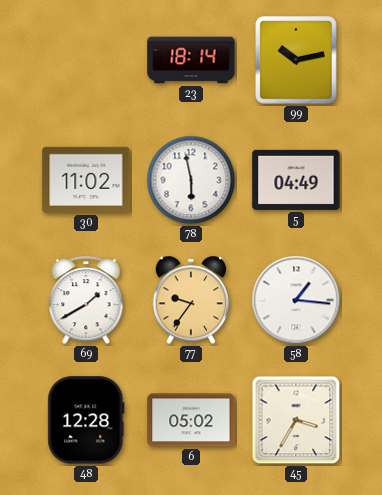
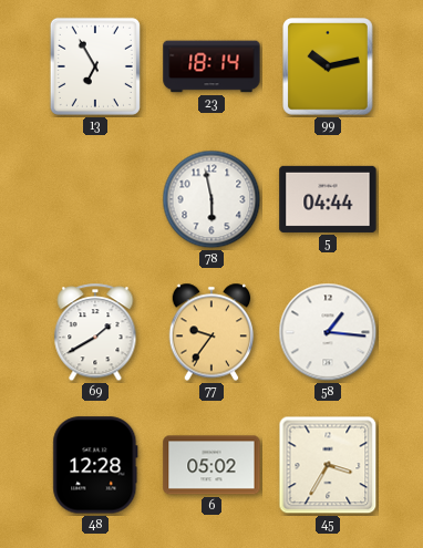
13: none -> 6:55 (95, 66)
30: 11:02 -> none (86, 180)
5: 04:49 -> 04:44 (328, 199)
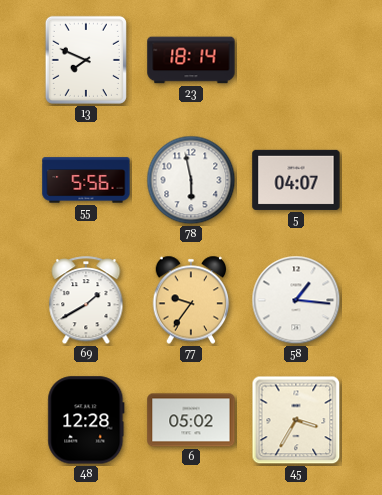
13: 6:55 -> 7:49 (86, 60)
99: 10:13 -> none (329, 68)
55: none -> 5:56 (86, 180)
5: 04:44 -> 04:07 (296, 180)
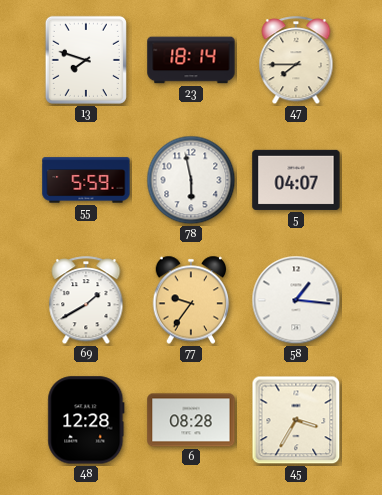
13: 7:49 -> 7:48 (86, 60)
47: none -> 7:45 (296, 61)
55: 5:56 -> 5:59 (86, 180)
6: 05:02 -> 08:28 (191, 420)
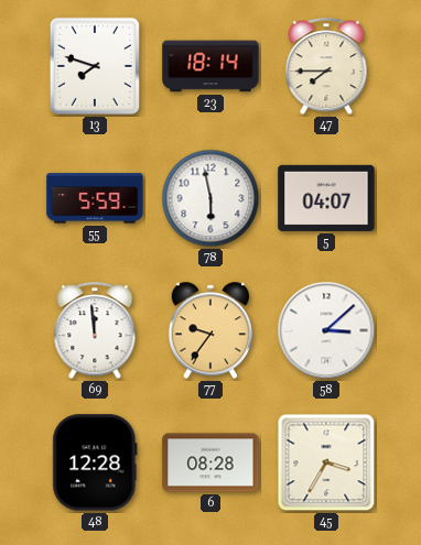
69: 1:40 -> 11:59 (95, 331)
58: 1:16 -> 3:08 (326, 330)
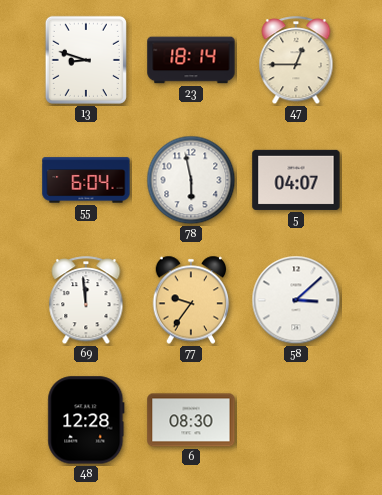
13: 7:48 -> 8:48 (86, 60)
47: 7:45 -> 12:45 (296, 61)
55: 5:59 -> 6:04 (86, 180)
6: 08:28 -> 08:30 (191, 420)
45: 3:35 -> none (326, 462)
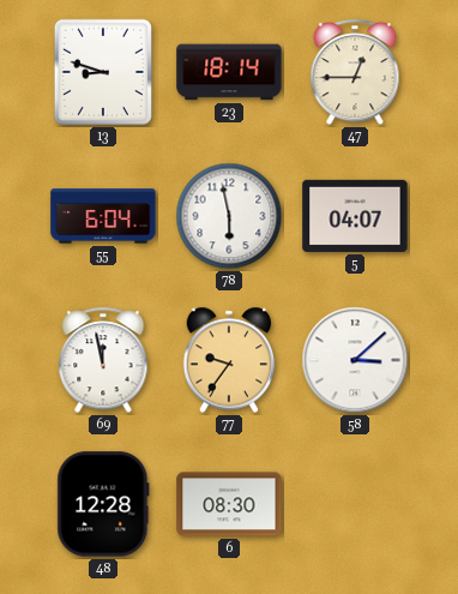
69: 11:59 -> 11:58 (103, 361)
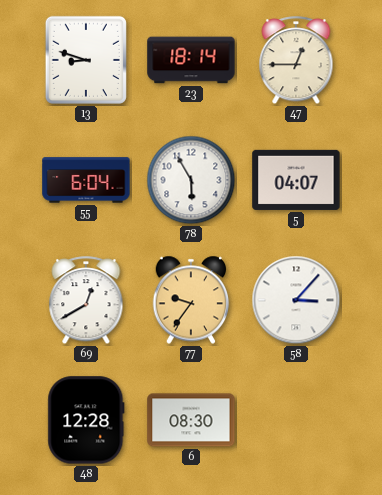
78: 5:58 -> 5:55 (191, 180)
69: 11:58 -> 12:40 (86, 301)
58: 3:08 -> 3:07 (296, 300)
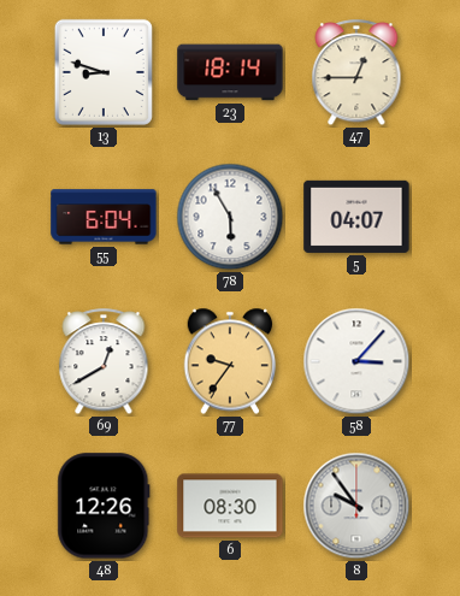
48: 12:28 -> 12:26 (104, 506)
8: none -> 9:54 (356, 506)
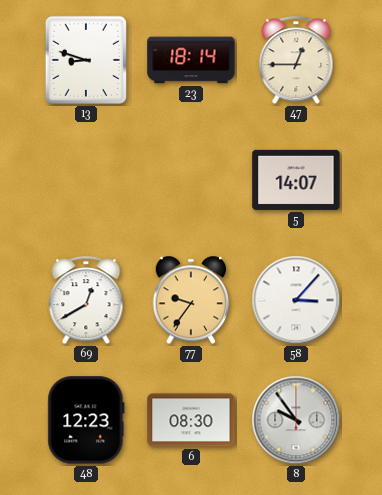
55: 6:04 -> none (104, 217)
78: 5:55 -> none (230, 217)
5: 04:07 -> 14:07 (296, 180)
48: 12:26 -> 12:23 (86, 420)
